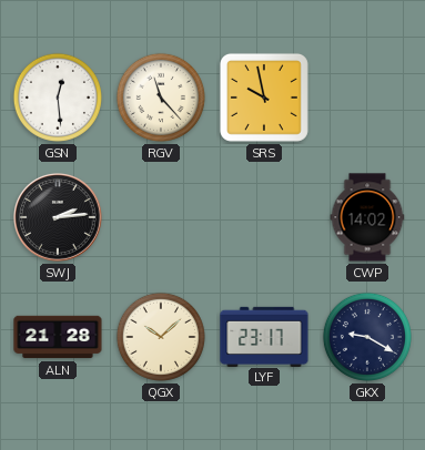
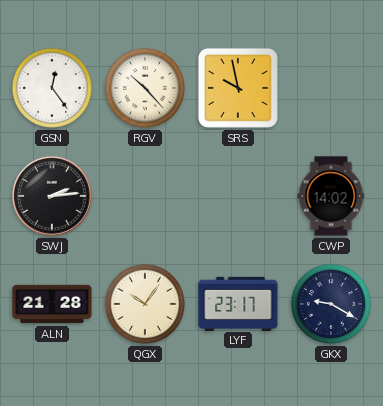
GSN: 12:29 -> 12:24 (52, 88)
RGV: 11:23 -> 10:23 (145, 88)
QGX: 10:08 -> 10:06 (145, 304)
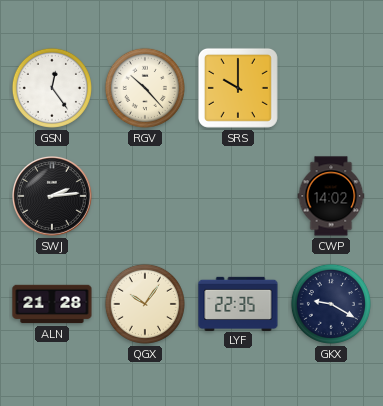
SRS: 9:58 -> 10:00 (238, 88)
LYF: 23:17 -> 22:35 (238, 303)
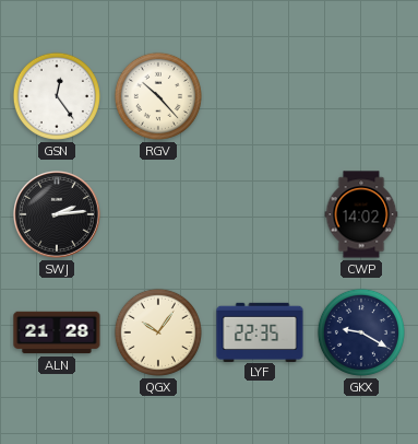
SRS: 10:00 -> none (238, 88)
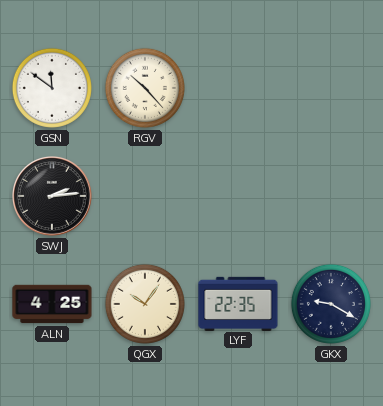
GSN: 12:24 -> 11:51 (52, 88)
CWP: 14:02 -> none (361, 214)
ALN: 21:28 -> 4:25 (52, 304)
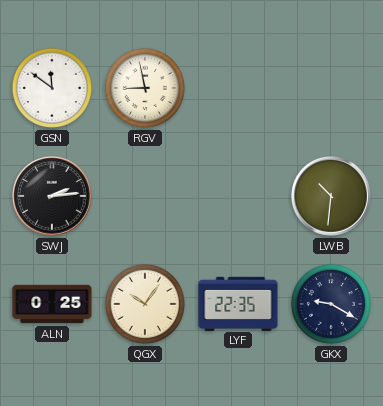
RGV: 10:23 -> 8:58 (145, 88)
LWB: none -> 10:31 (332, 197)
ALN: 4:25 -> 0:25 (52, 304)
